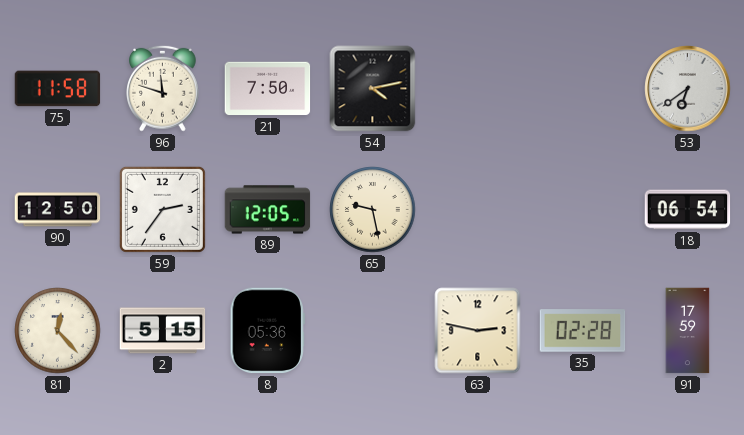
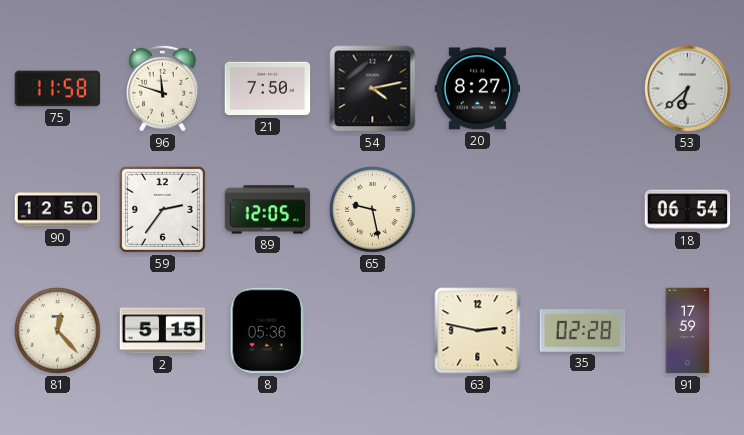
20: none -> 8:27 (478, 89)
53: 6:39 -> 6:38 (688, 89)
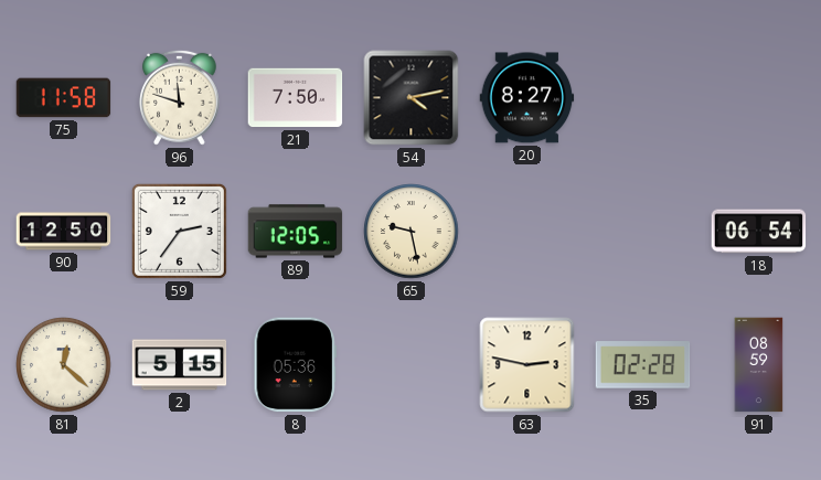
53: 6:38 -> none (688, 89)
81: 12:23 -> 12:22 (64, 365)
91: 17:59 -> 08:59 (759, 365)
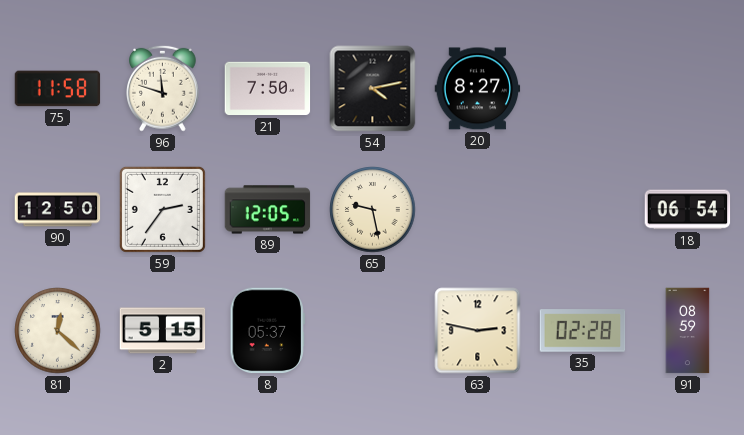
8: 05:36 -> 05:37 (267, 331)
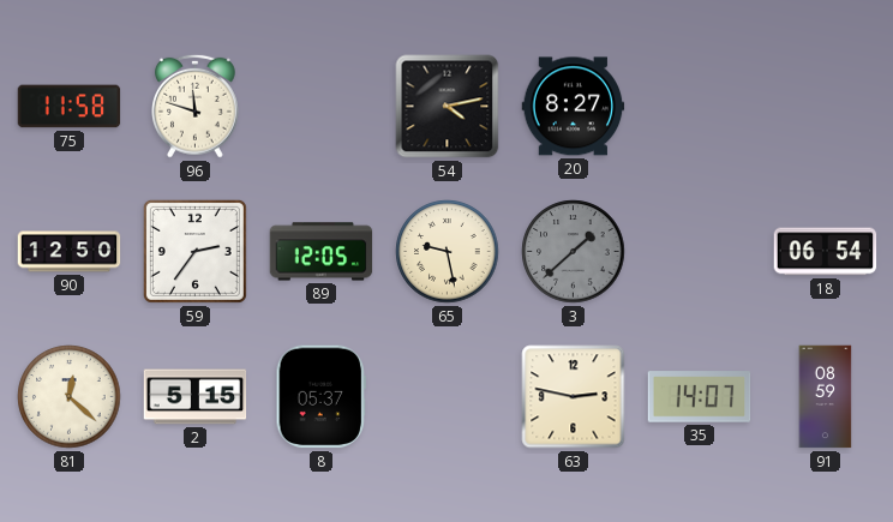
21: 7:50 -> none (268, 89)
3: none -> 1:38 (574, 252)
35: 02:28 -> 14:07 (700, 397)
